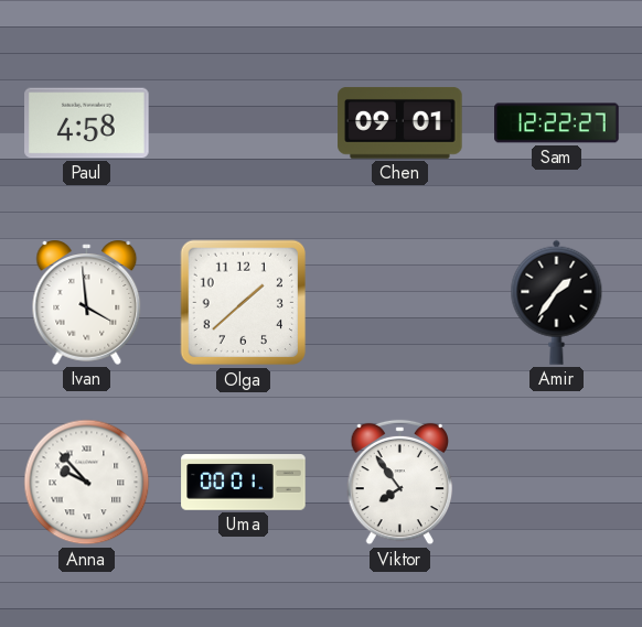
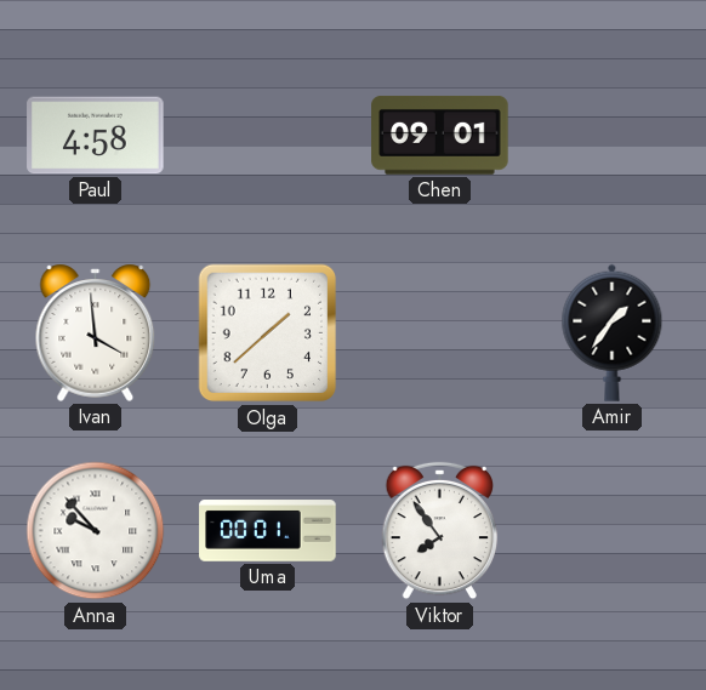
Sam: 12:22 -> none (557, 123)
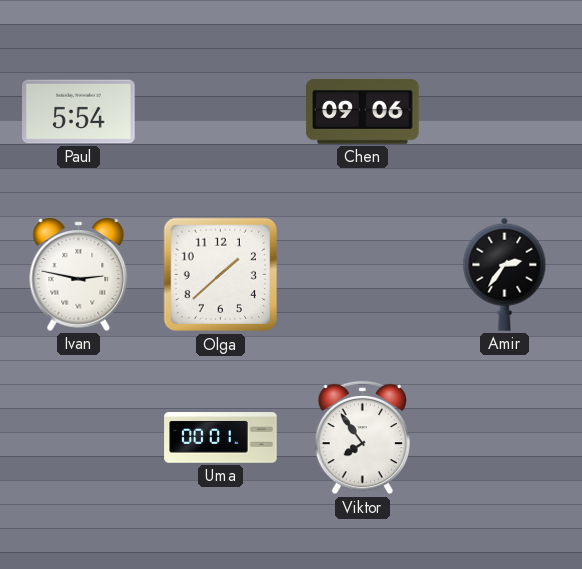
Paul: 4:58 -> 5:54 (79, 112)
Chen: 09:01 -> 09:06 (363, 111)
Ivan: 3:59 -> 2:47 (79, 274)
Amir: 1:36 -> 2:36 (505, 274)
Anna: 9:53 -> none (96, 531)
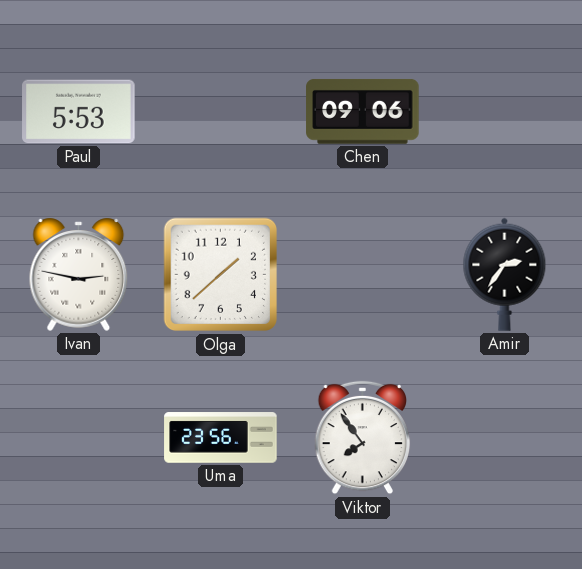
Paul: 5:54 -> 5:53 (79, 112)
Uma: 00:01 -> 23:56 (221, 438)
